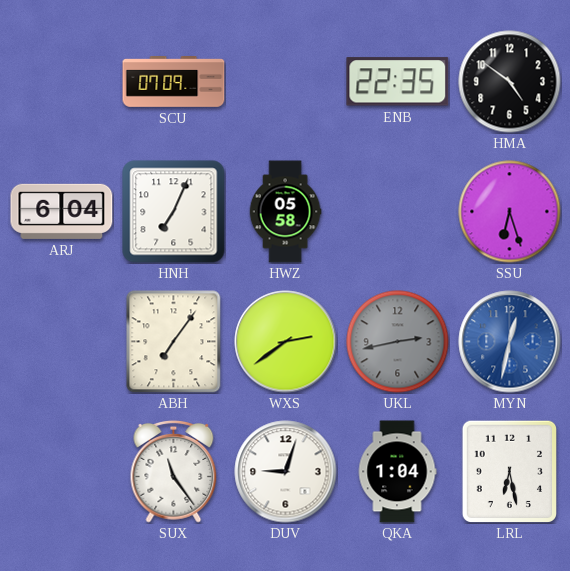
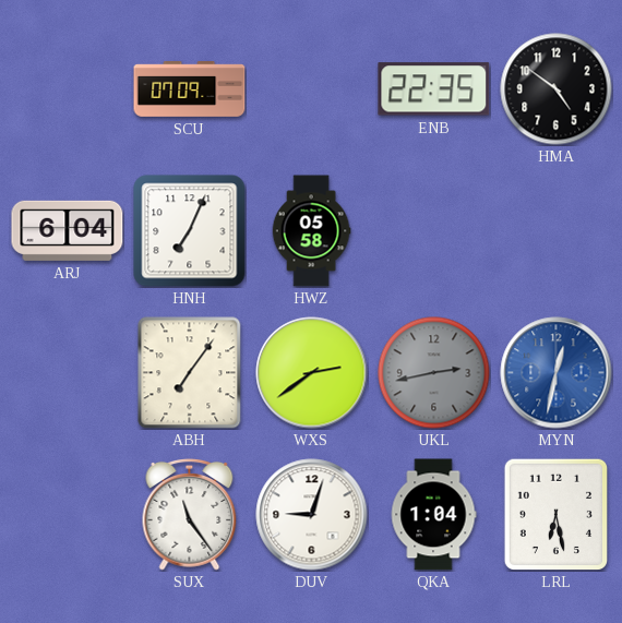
SSU: 6:27 -> none (510, 212)
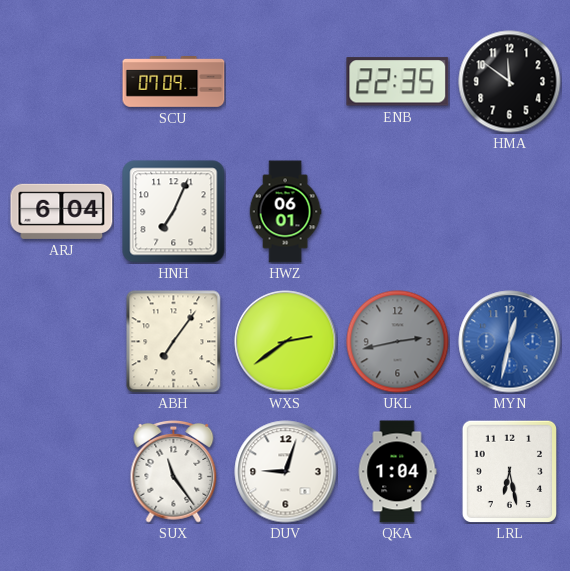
HMA: 4:51 -> 11:51 (510, 82)
HWZ: 05:58 -> 06:01 (285, 212)
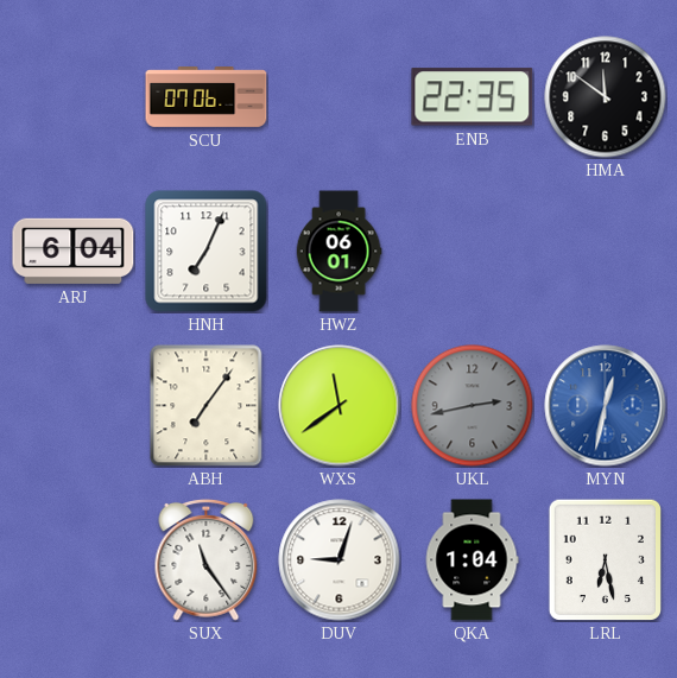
SCU: 07:09 -> 07:06 (207, 97)
WXS: 2:39 -> 11:39 (340, 406)
